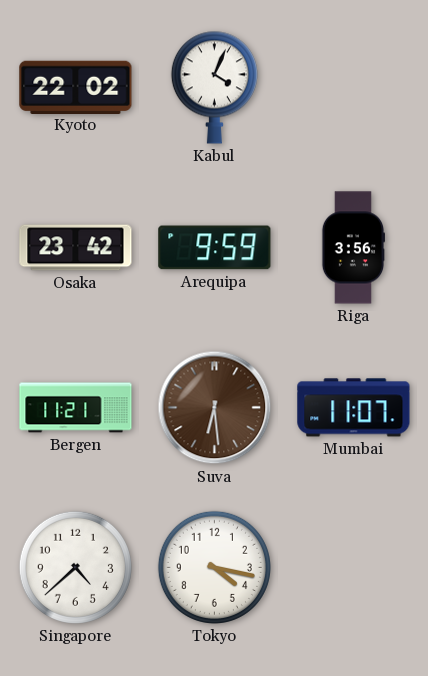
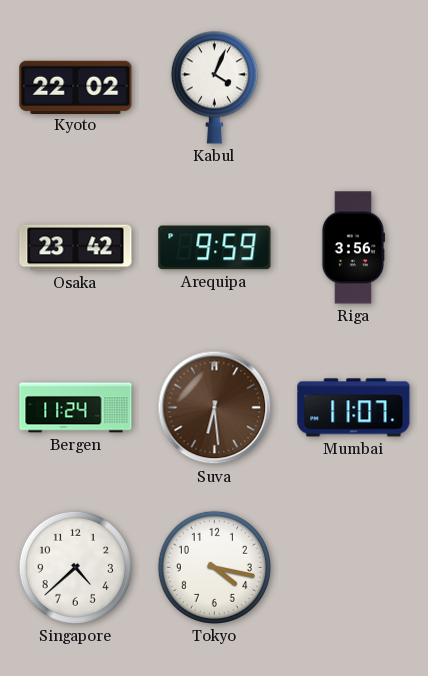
Bergen: 11:21 -> 11:24 (76, 408)
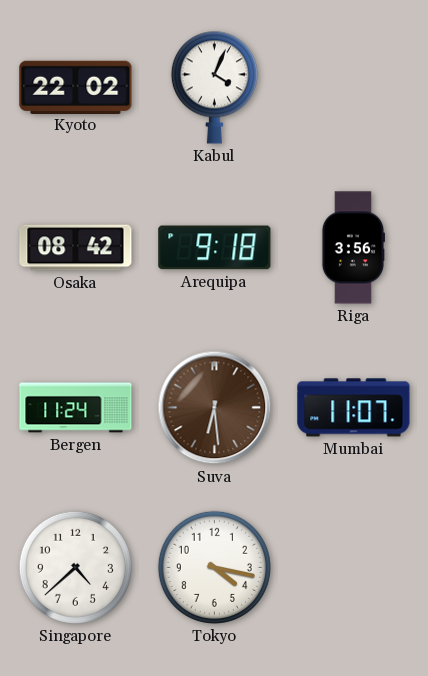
Osaka: 23:42 -> 08:42 (76, 248)
Arequipa: 9:59 -> 9:18 (215, 248)
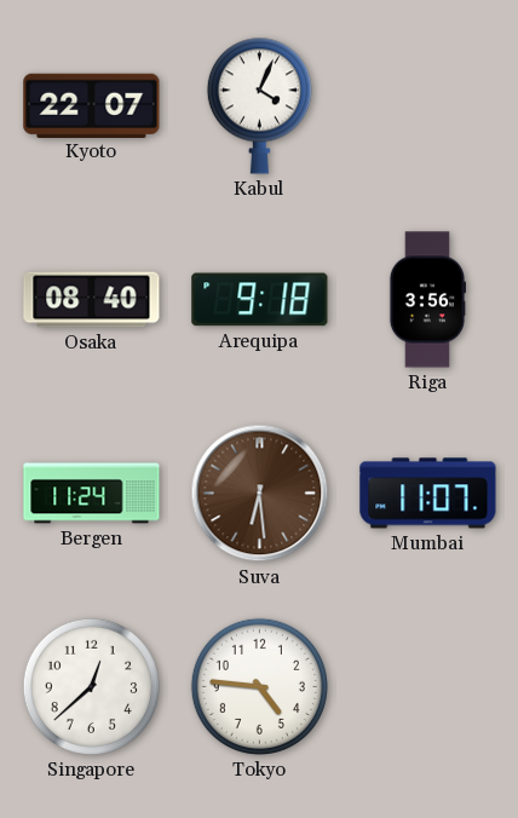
Kyoto: 22:02 -> 22:07 (92, 105)
Osaka: 08:42 -> 08:40 (92, 300)
Singapore: 4:38 -> 12:38 (91, 686)
Tokyo: 4:17 -> 4:46 (259, 686)
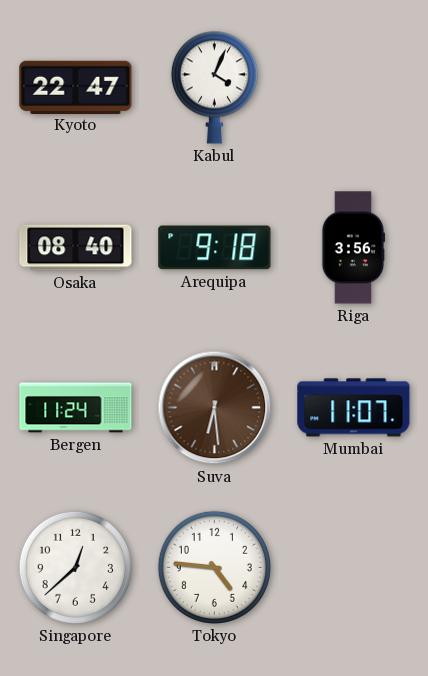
Kyoto: 22:07 -> 22:47 (76, 87)
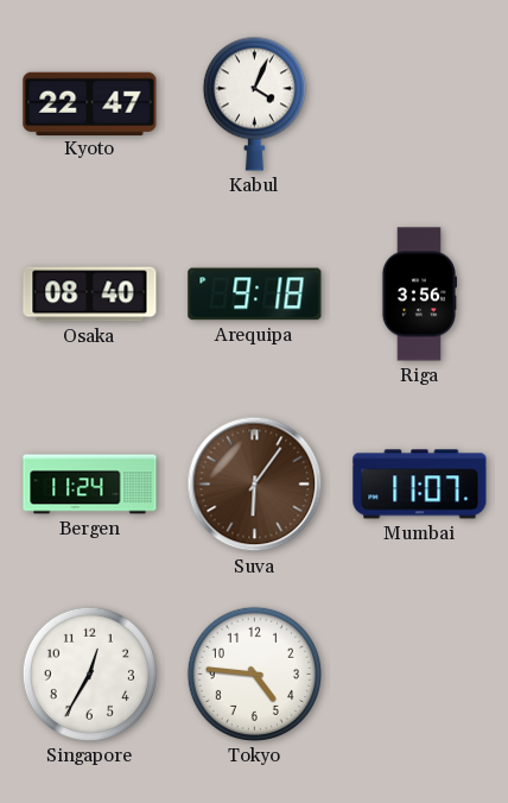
Suva: 6:29 -> 6:06 (255, 485)
Singapore: 12:38 -> 12:35 (89, 674)
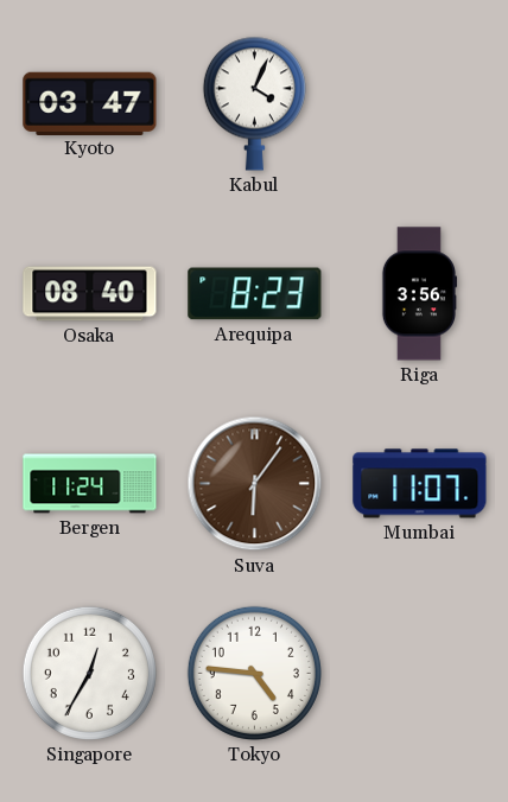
Kyoto: 22:47 -> 03:47 (90, 103)
Arequipa: 9:18 -> 8:23 (255, 294)
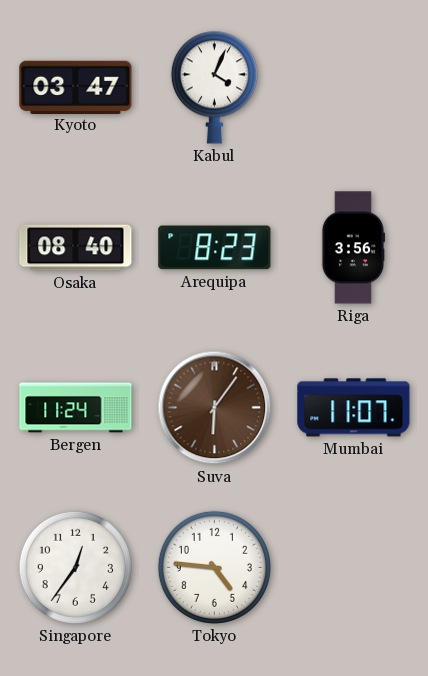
Singapore: 12:35 -> 12:36 (75, 567)
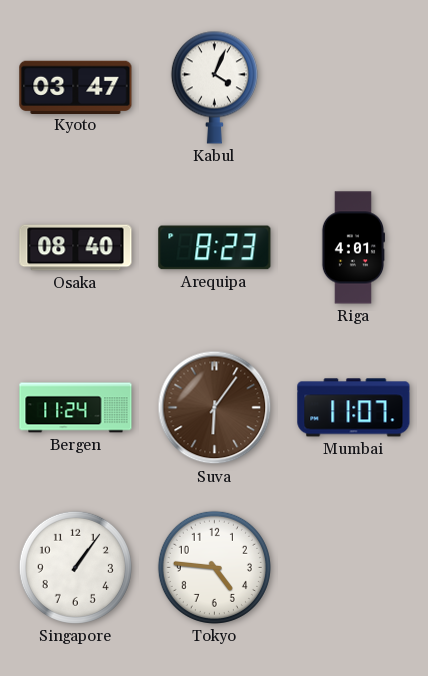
Riga: 3:56 -> 4:01 (353, 248)
Singapore: 12:36 -> 1:06 (75, 567)
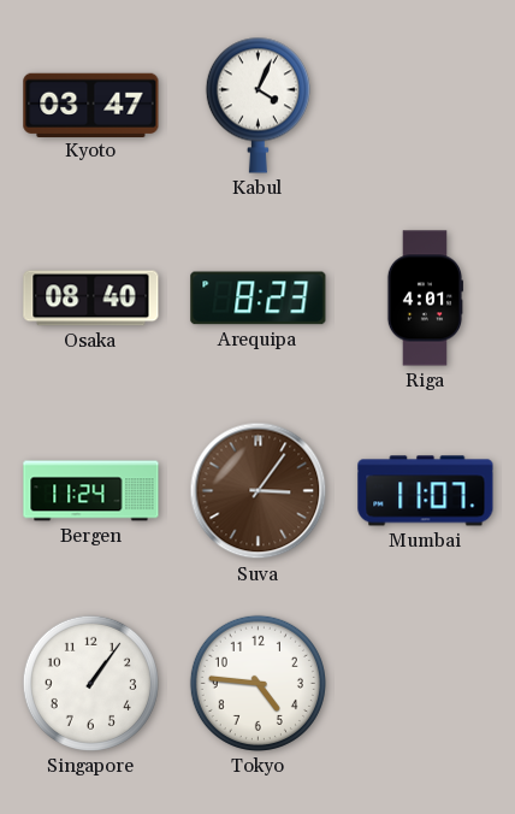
Suva: 6:06 -> 3:06 (259, 491)
